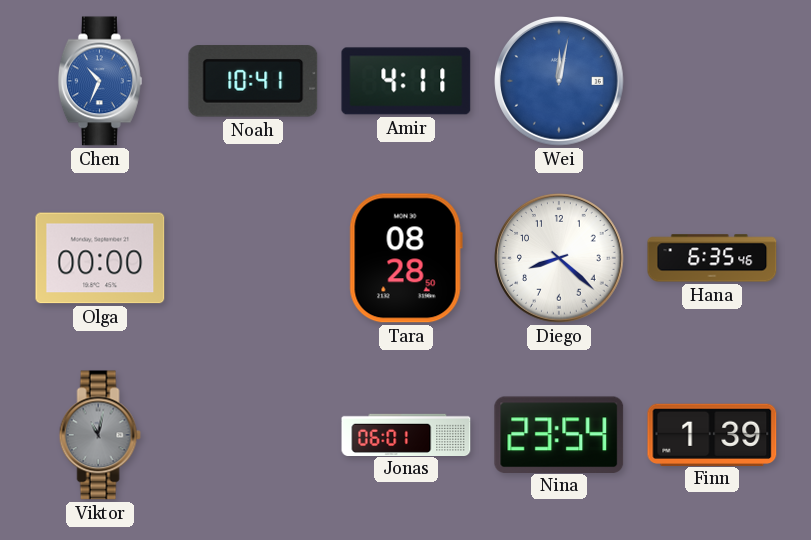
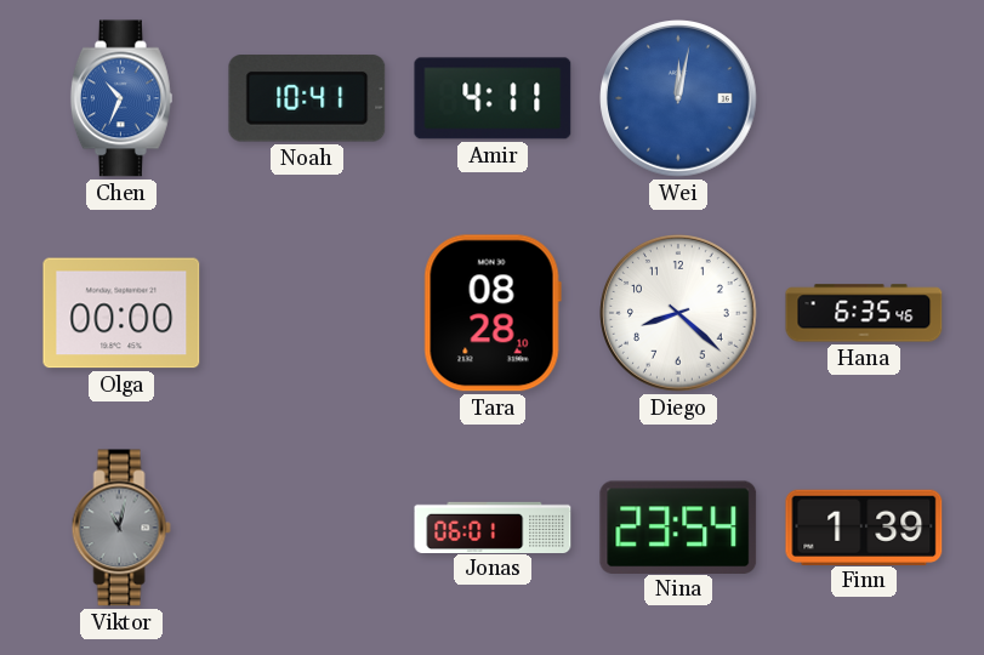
Tara: 08:28:50 -> 08:28:10 (493, 313)
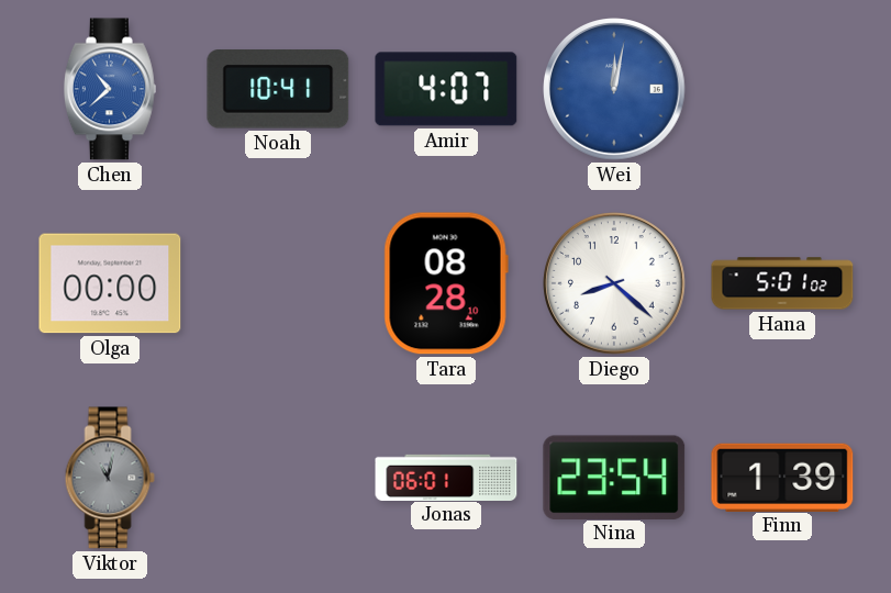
Chen: 10:34 -> 10:38 (110, 89)
Amir: 4:11 -> 4:07 (446, 89)
Hana: 6:35 -> 5:01 (782, 283)
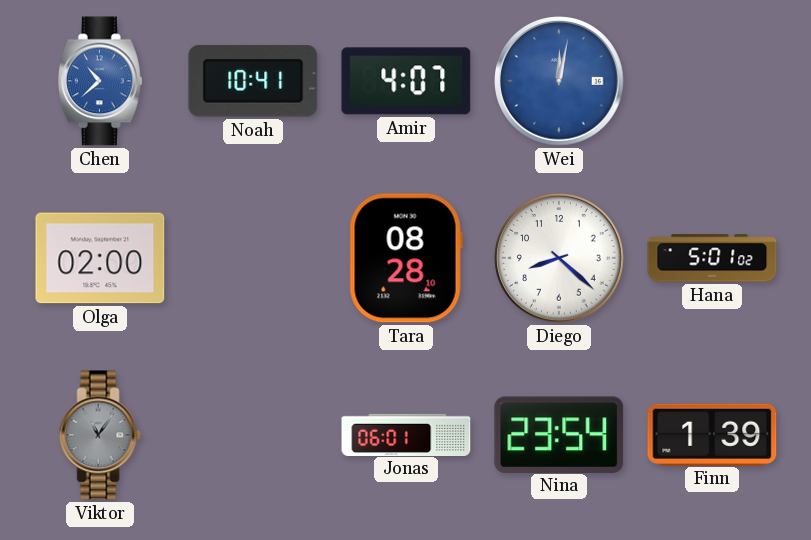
Olga: 00:00 -> 02:00 (100, 258)
Viktor: 11:02 -> 11:06 (100, 435)
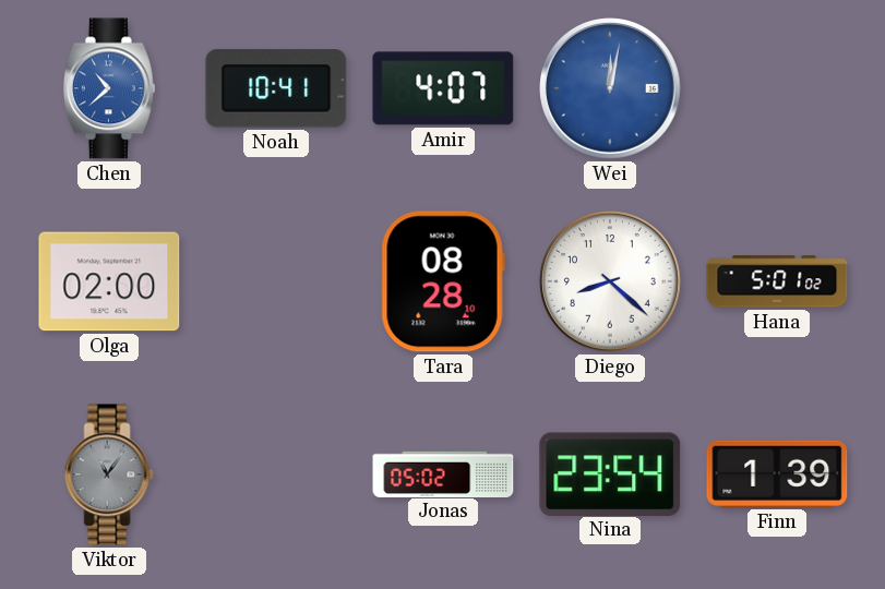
Jonas: 06:01 -> 05:02 (443, 473)
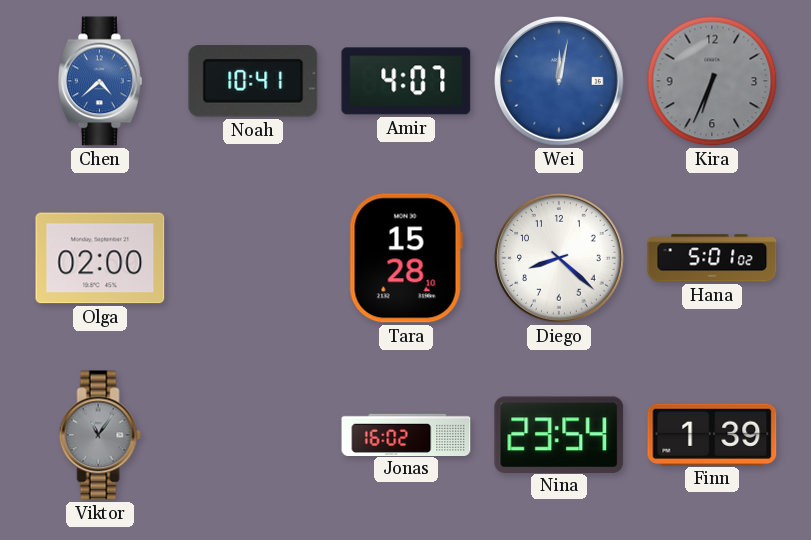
Chen: 10:38 -> 4:38 (100, 81)
Kira: none -> 6:34 (712, 81)
Tara: 08:28 -> 15:28 (406, 258)
Jonas: 05:02 -> 16:02 (406, 434)
